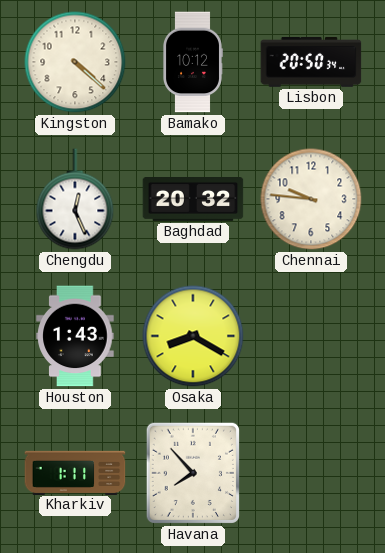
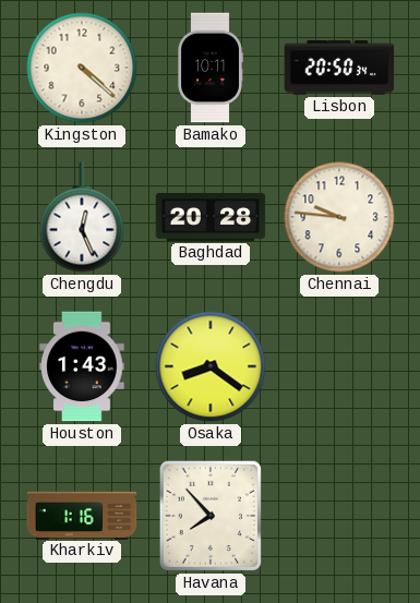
Bamako: 10:12 -> 10:11 (211, 68)
Baghdad: 20:32 -> 20:28 (211, 218)
Osaka: 8:20 -> 8:21 (211, 366)
Kharkiv: 1:11 -> 1:16 (82, 515)
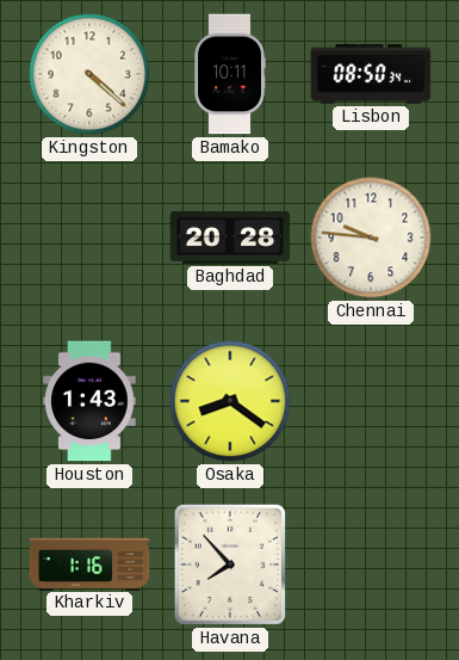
Lisbon: 20:50 -> 08:50 (371, 74)
Chengdu: 12:26 -> none (82, 217)
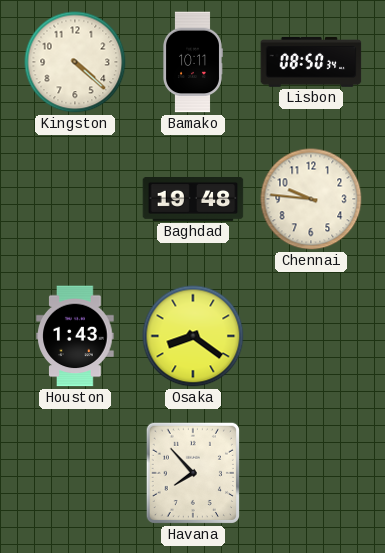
Baghdad: 20:28 -> 19:48 (193, 200)
Kharkiv: 1:16 -> none (89, 563)
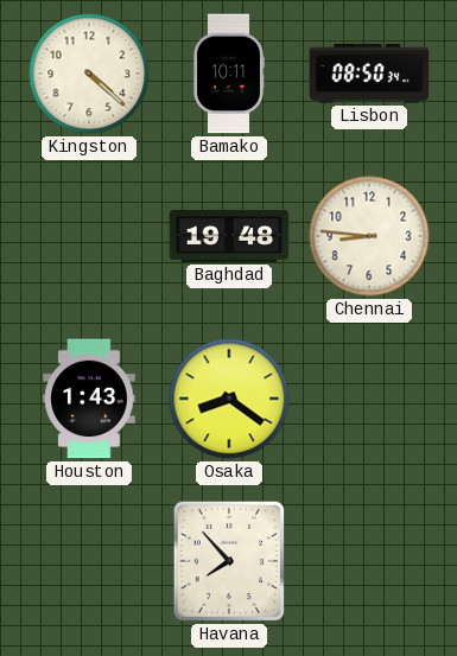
Chennai: 9:46 -> 8:46 (369, 236)
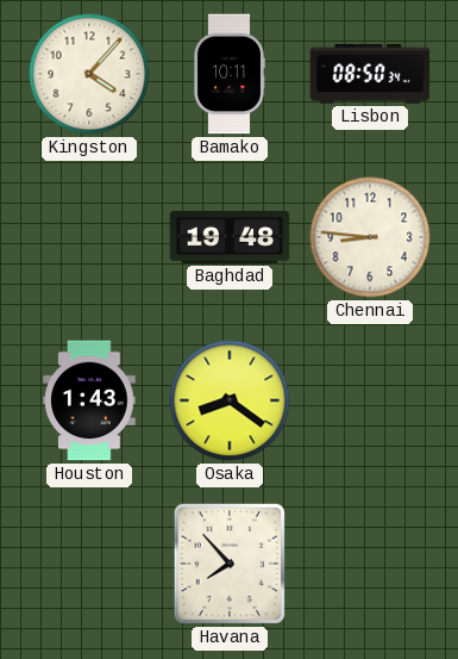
Kingston: 4:22 -> 4:07 (89, 74)
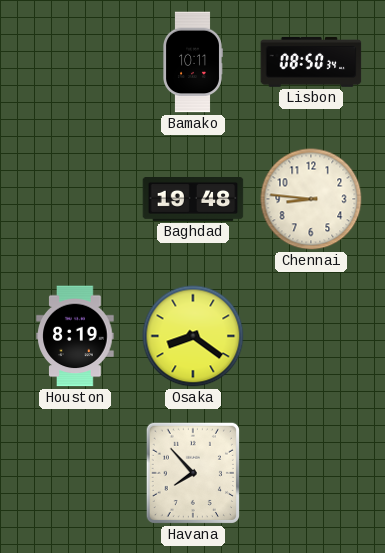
Kingston: 4:07 -> none (89, 74)
Houston: 1:43 -> 8:19 (75, 336)
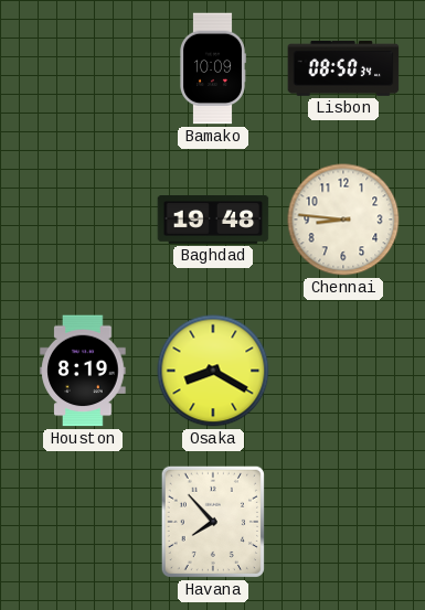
Bamako: 10:11 -> 10:09 (213, 68)
Osaka: 8:21 -> 8:20 (213, 371)
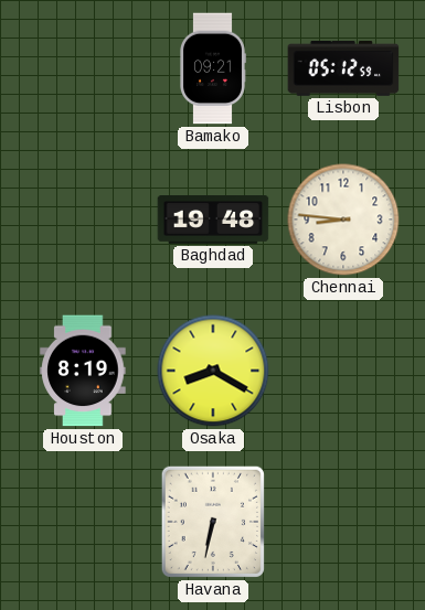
Bamako: 10:09 -> 09:21 (213, 68)
Lisbon: 08:50 -> 05:12 (343, 68)
Havana: 7:53 -> 6:32 (213, 522)
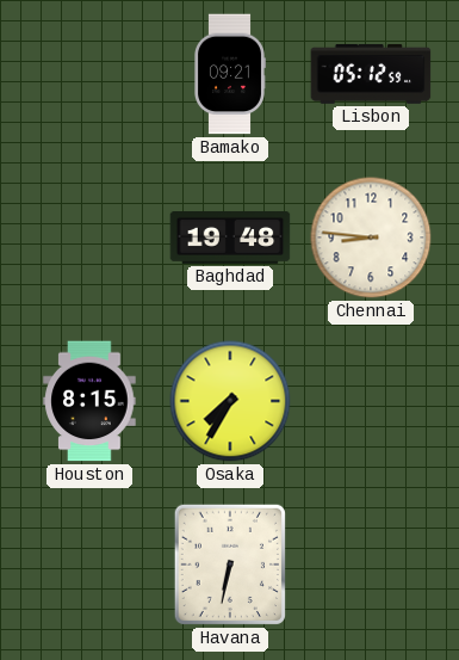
Houston: 8:19 -> 8:15 (89, 401)
Osaka: 8:20 -> 7:35 (230, 401)
